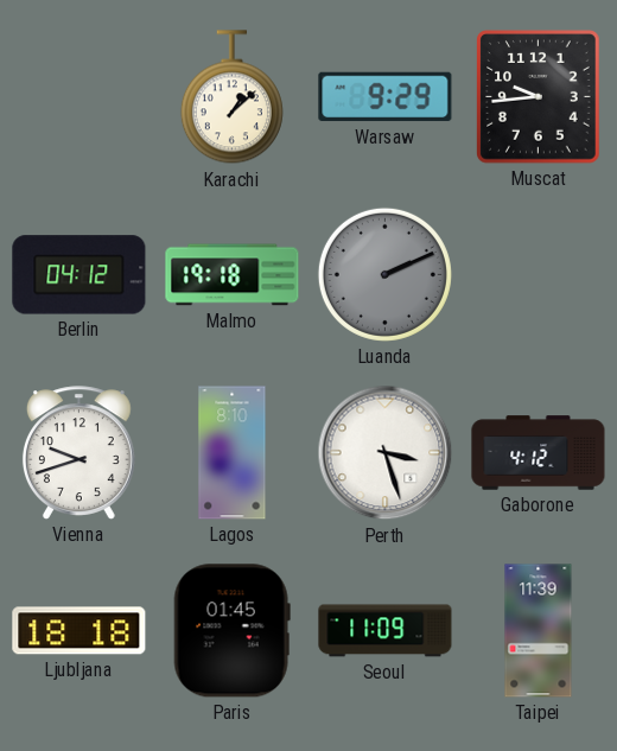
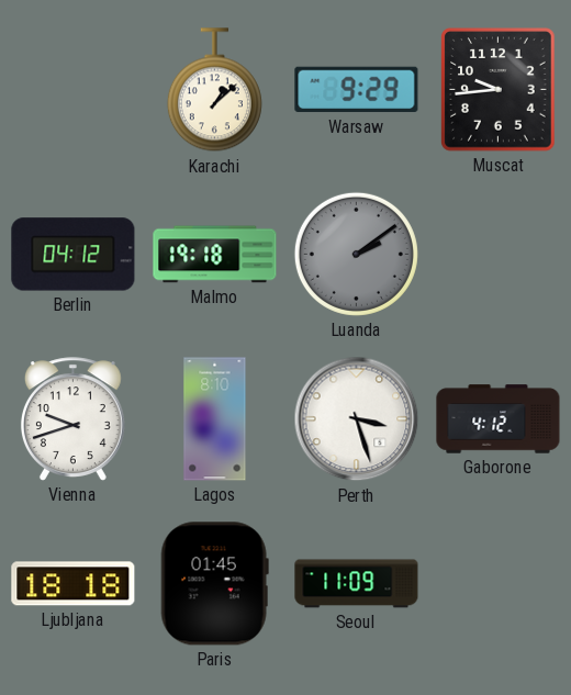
Luanda: 2:11 -> 2:09 (356, 254)
Taipei: 11:39 -> none (539, 631)
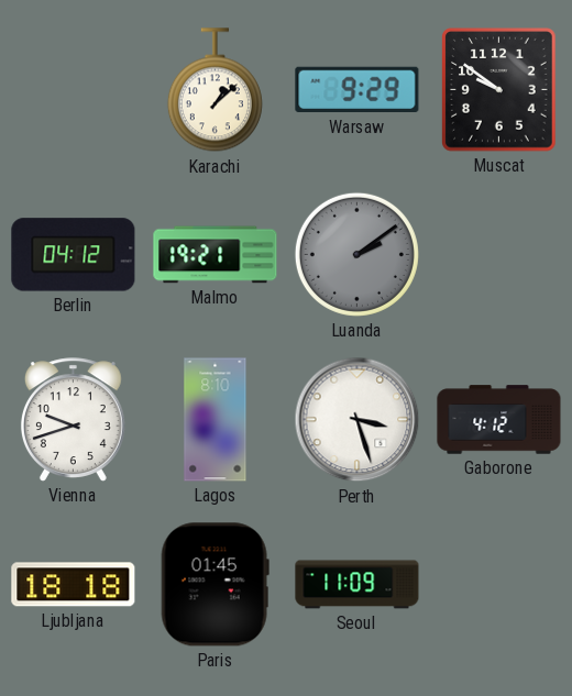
Muscat: 9:44 -> 9:51 (499, 90)
Malmo: 19:18 -> 19:21 (216, 255)
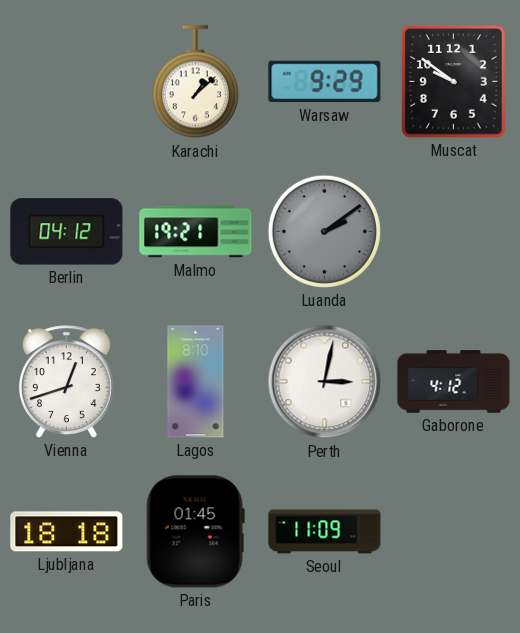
Vienna: 9:42 -> 12:42 (66, 382)
Perth: 3:27 -> 3:02 (325, 382)
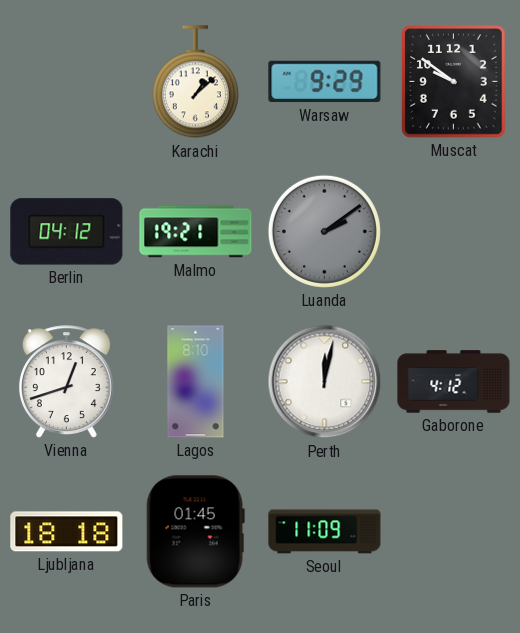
Perth: 3:02 -> 12:02 (325, 382)
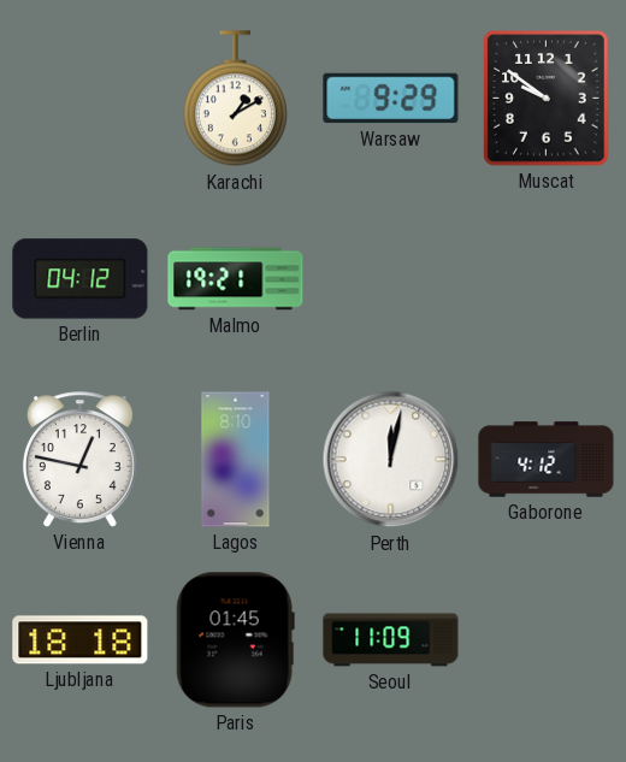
Karachi: 1:08 -> 1:10 (235, 99)
Luanda: 2:09 -> none (324, 231)
Vienna: 12:42 -> 12:47 (79, 460)
